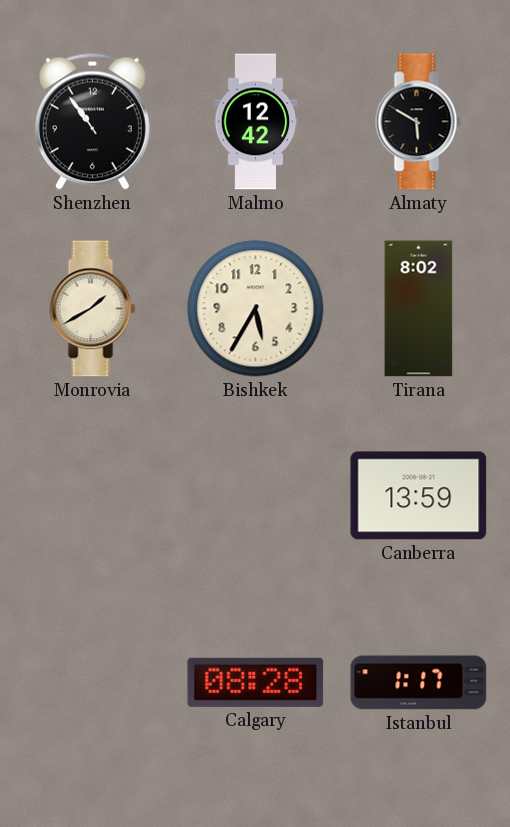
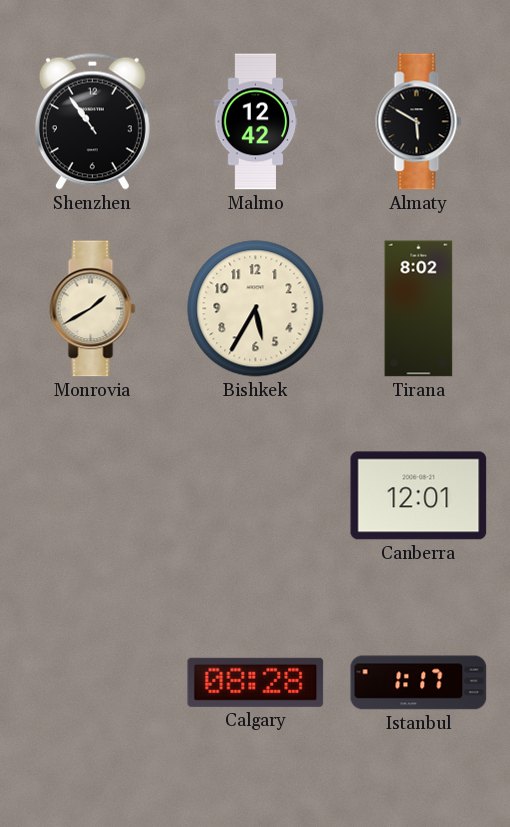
Canberra: 13:59 -> 12:01 (419, 496)
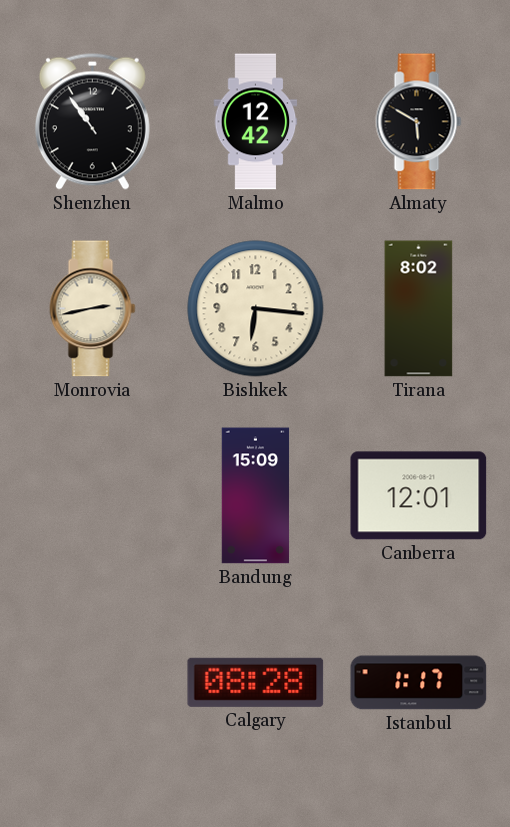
Monrovia: 1:40 -> 2:43 (93, 309)
Bishkek: 5:35 -> 6:16 (256, 309)
Bandung: none -> 15:09 (256, 496)
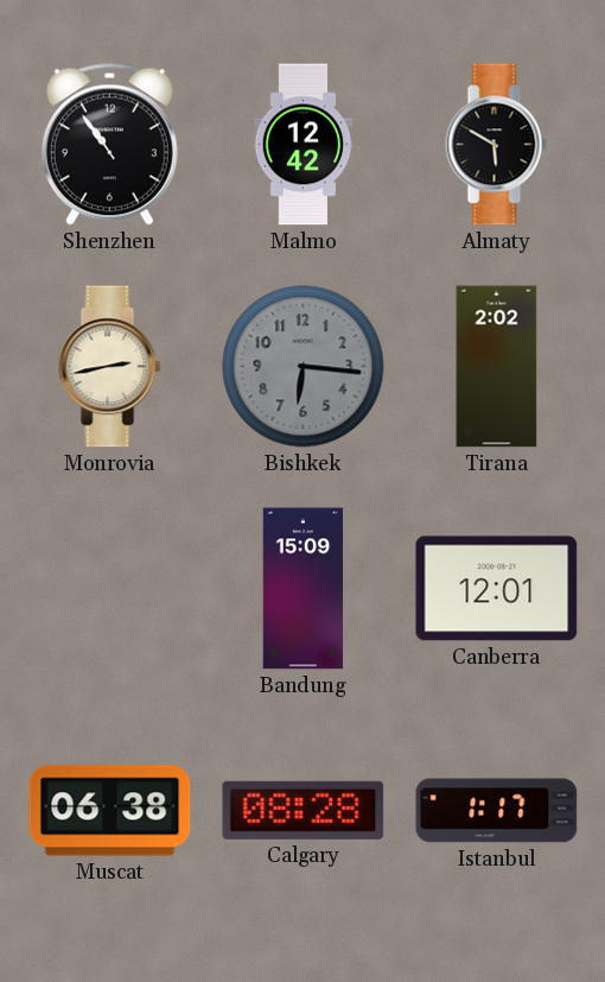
Bishkek dial: cream -> grey (304, 367)
Tirana: 8:02 -> 2:02 (497, 367)
Muscat: none -> 06:38 (110, 811)
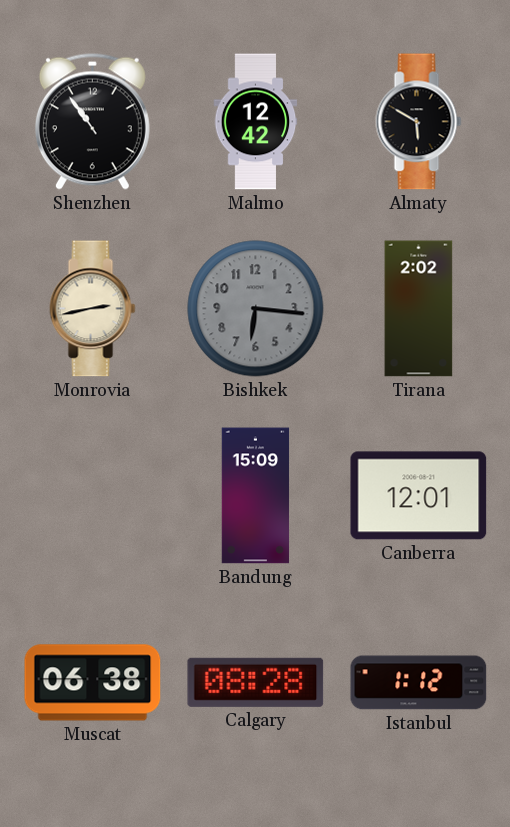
Istanbul: 1:17 -> 1:12 (419, 683)
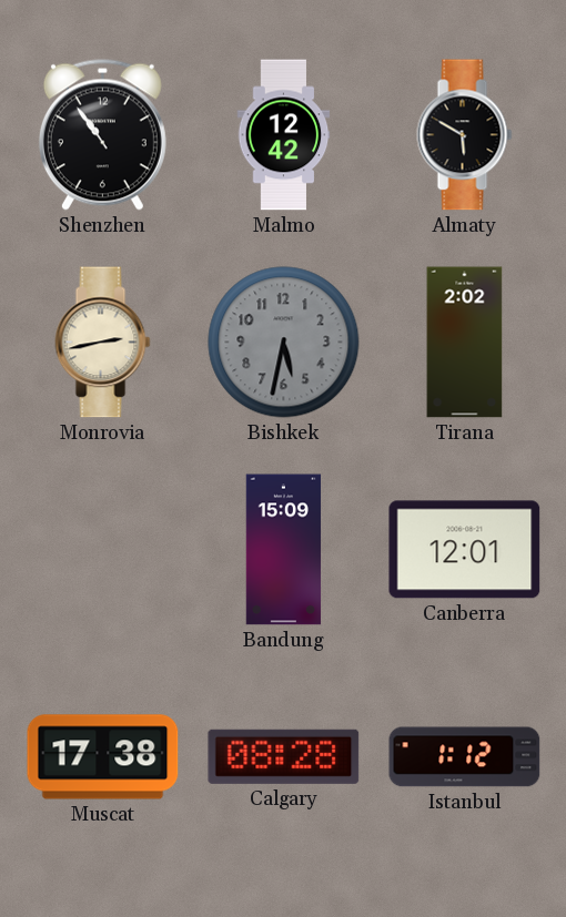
Bishkek: 6:16 -> 5:32 (284, 343)
Muscat: 06:38 -> 17:38 (103, 757)
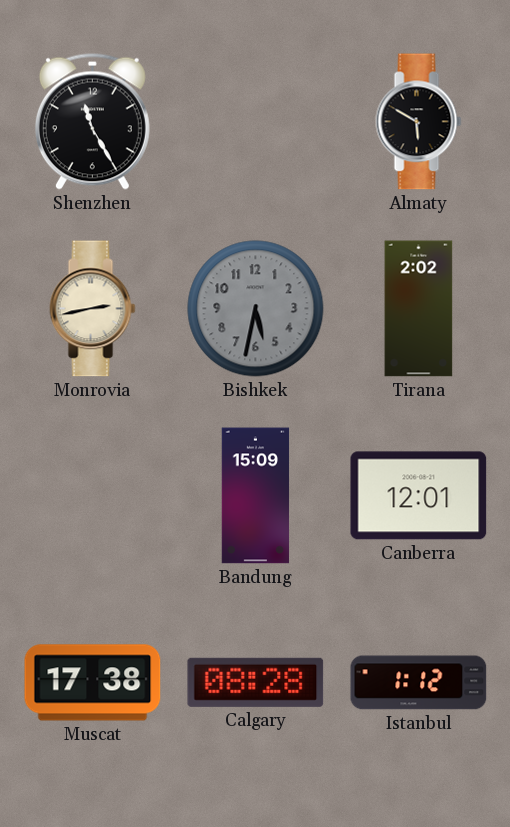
Shenzhen: 10:54 -> 11:25 (92, 121)
Malmo: 12:42 -> none (284, 135)
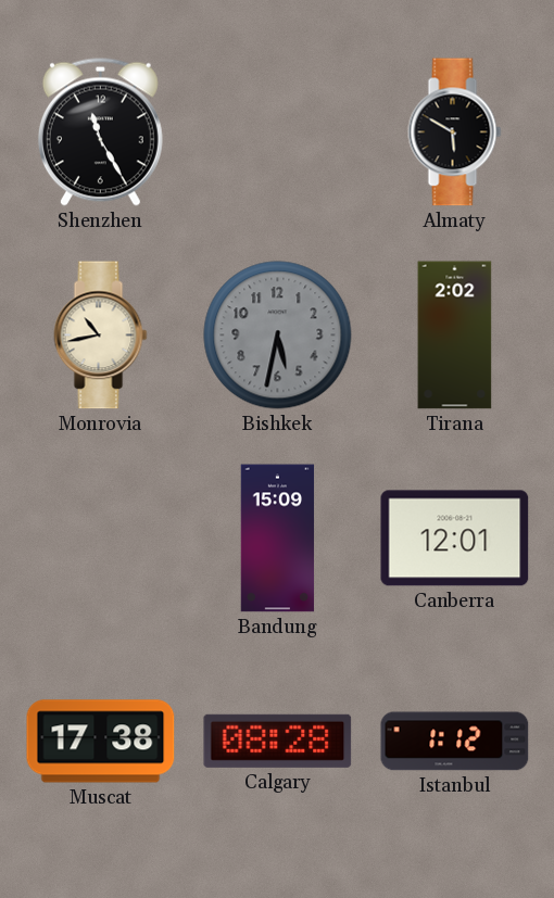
Monrovia: 2:43 -> 10:43 (101, 336)
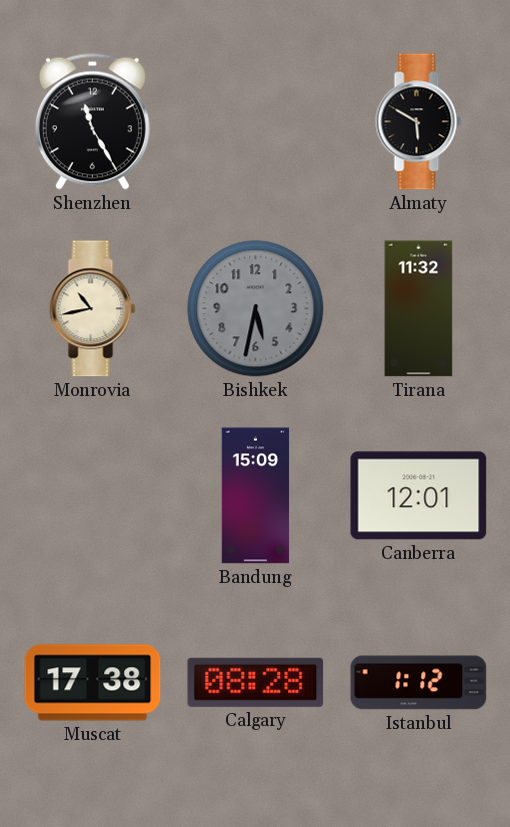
Tirana: 2:02 -> 11:32 (419, 309)
